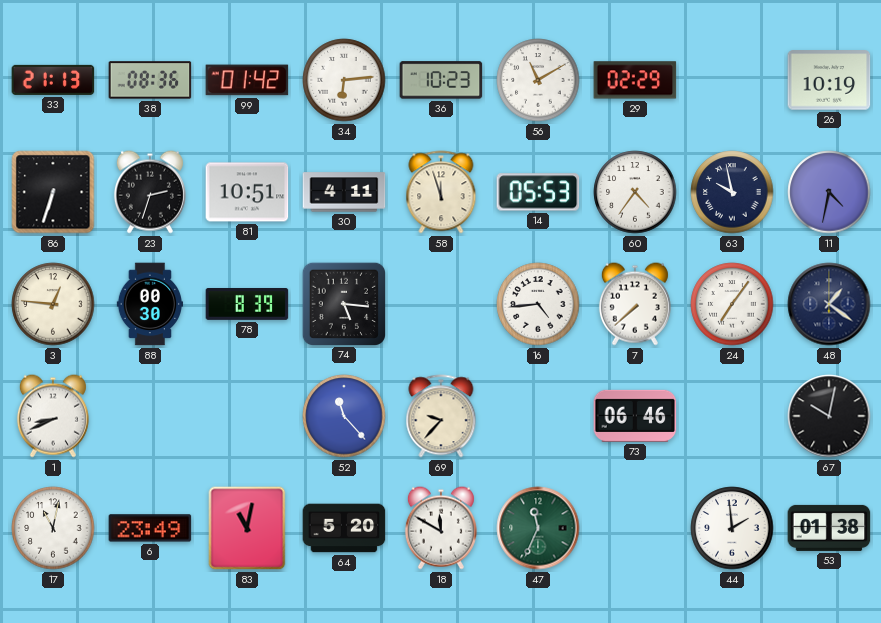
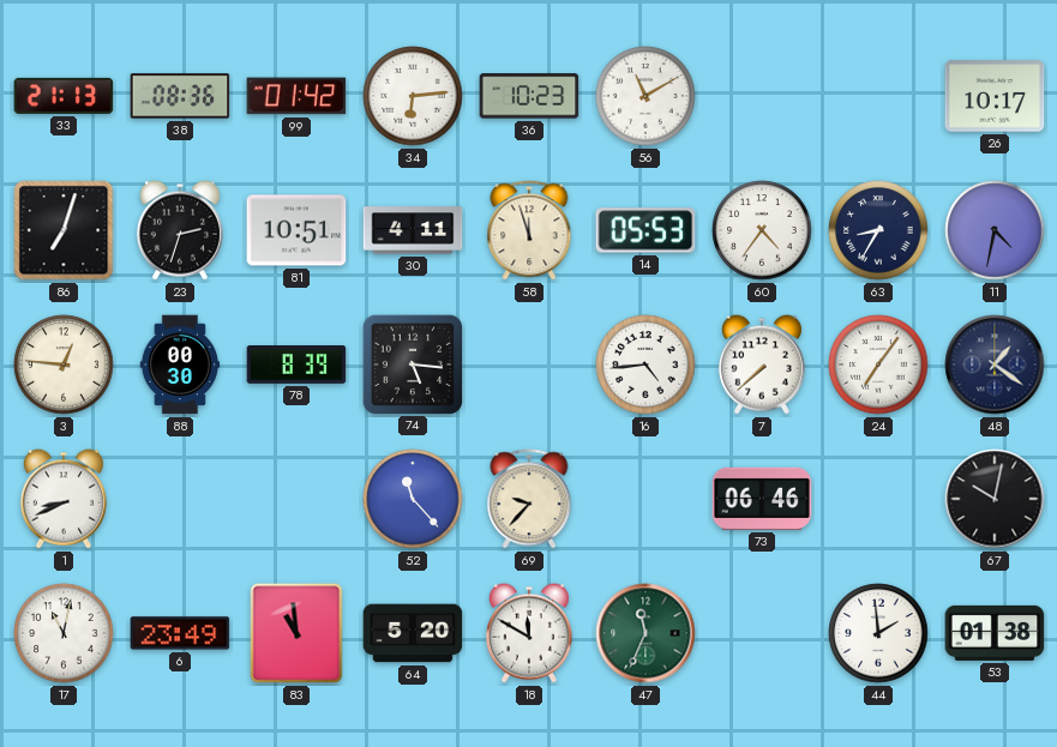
29: 02:29 -> none (635, 80)
26: 10:19 -> 10:17 (995, 96)
86: 6:33 -> 7:03 (64, 230)
63: 9:58 -> 8:35 (878, 230)
83: 11:02 -> 10:59 (296, 633)
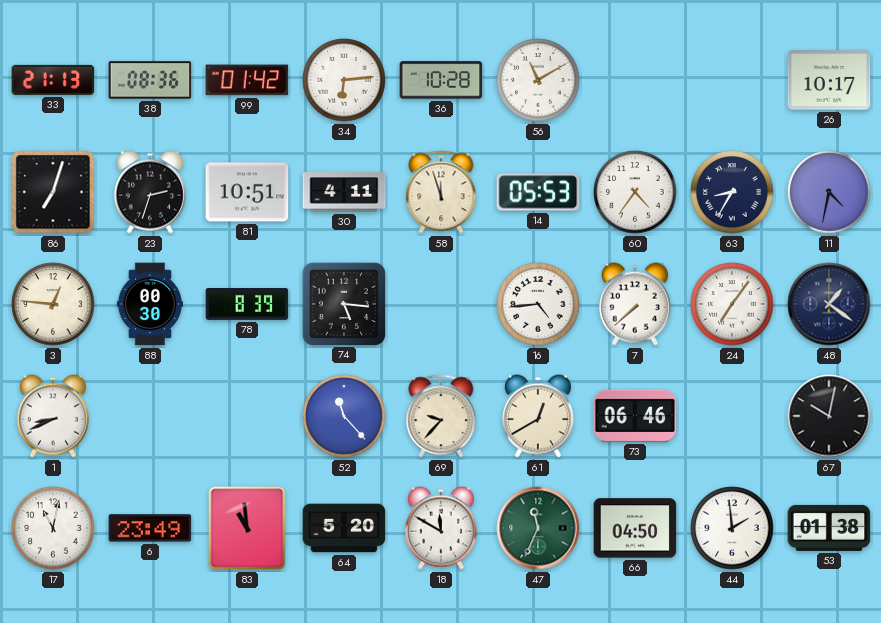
36: 10:23 -> 10:28 (441, 80)
61: none -> 12:40 (538, 416)
66: none -> 04:50 (635, 528)
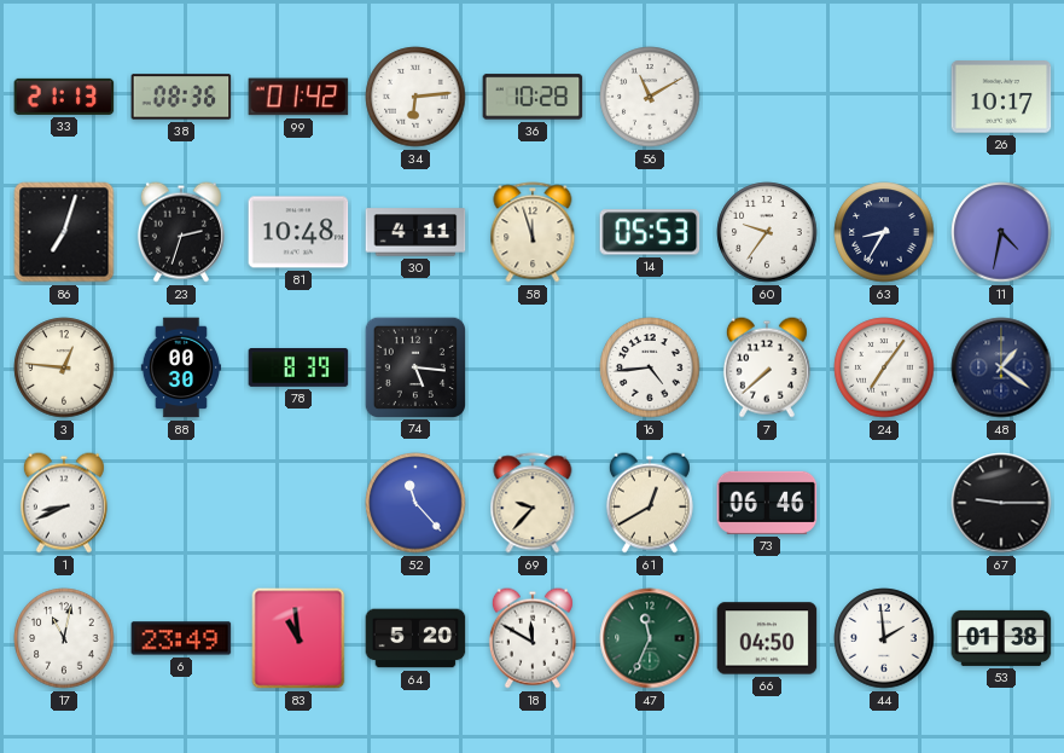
81: 10:51 -> 10:48 (298, 232)
60: 4:36 -> 9:36 (767, 232)
67: 10:02 -> 9:15 (1001, 503)
